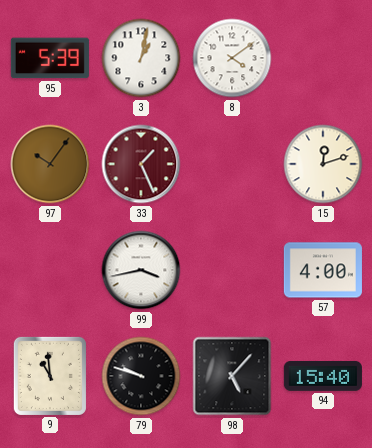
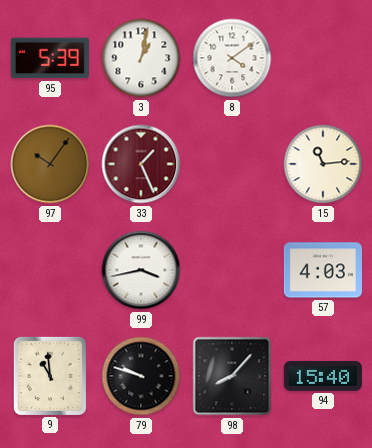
15: 12:12 -> 11:14 (323, 164)
57: 4:00 -> 4:03 (323, 270)
98: 5:07 -> 8:07 (232, 376)
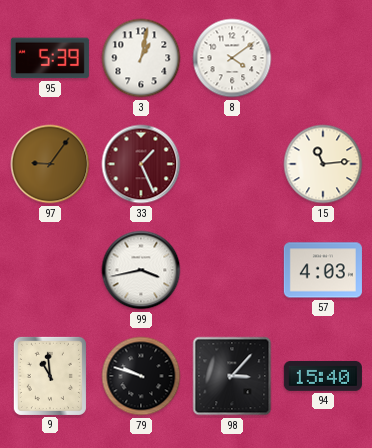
97: 10:06 -> 9:06 (50, 164)
98: 8:07 -> 3:07 (232, 376)
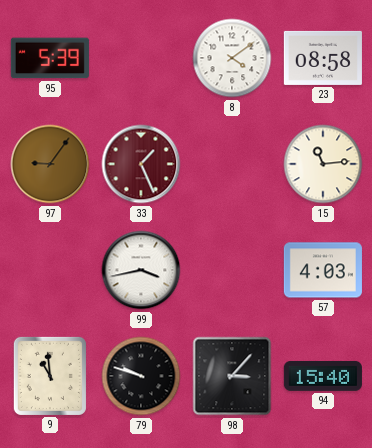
3: 1:02 -> none (141, 58)
23: none -> 08:58 (323, 58)
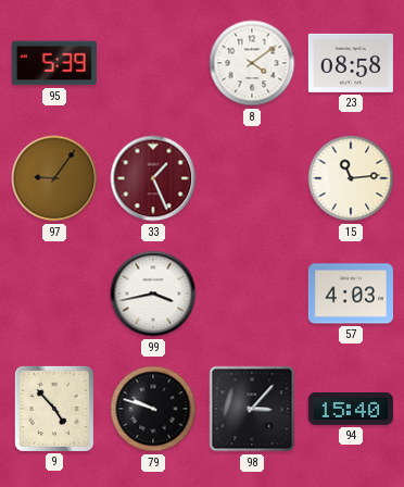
9: 10:59 -> 4:53 (54, 409)
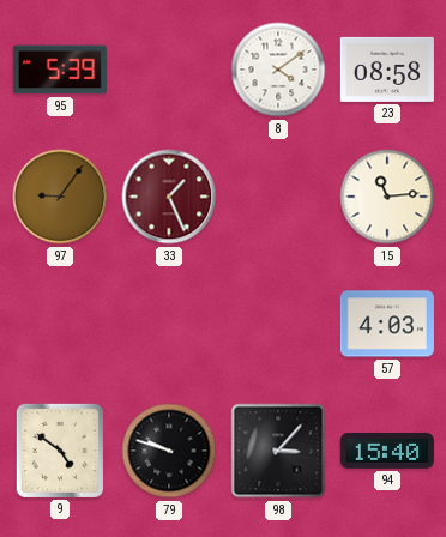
99: 3:43 -> none (153, 294)
9: 4:53 -> 4:51 (60, 451)
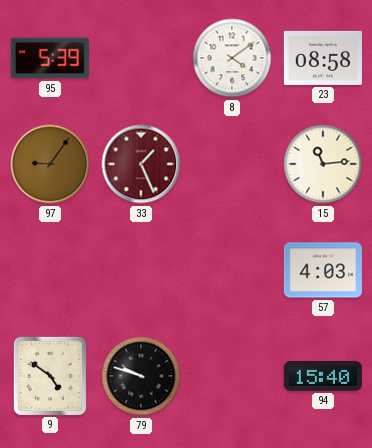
98: 3:07 -> none (278, 451)
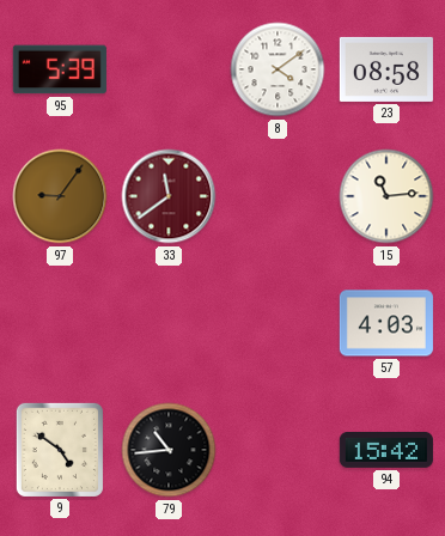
33: 1:26 -> 11:39 (169, 196)
79: 9:48 -> 10:44 (169, 450)
94: 15:40 -> 15:42 (386, 450)
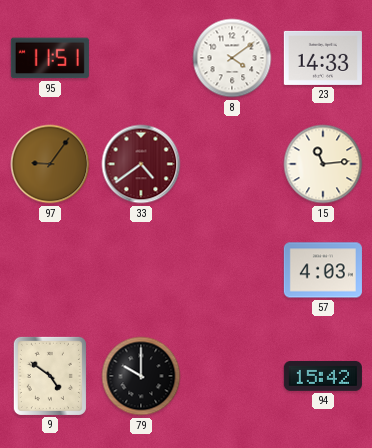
95: 5:39 -> 11:51 (50, 58)
23: 08:58 -> 14:33 (323, 58)
33: 11:39 -> 4:39 (141, 164)
79: 10:44 -> 10:00 (141, 376)
